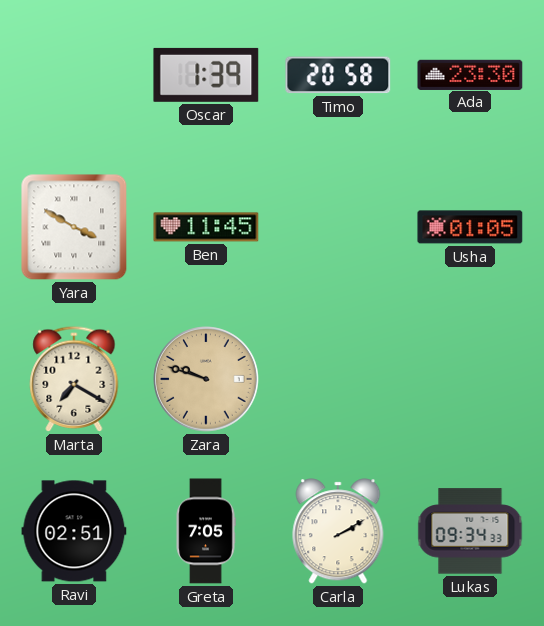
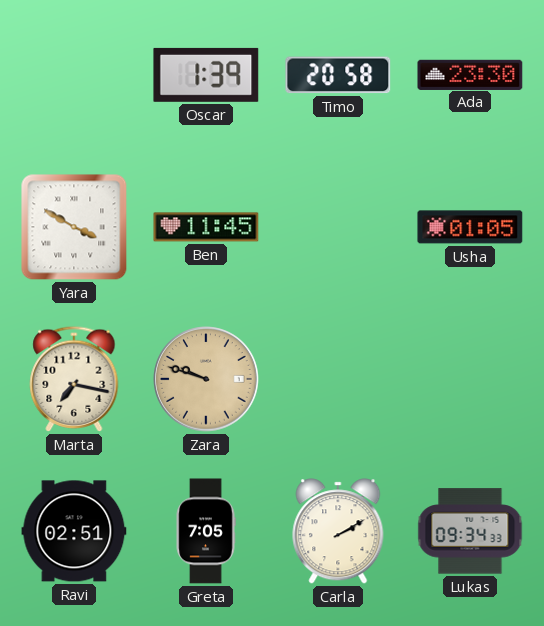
Marta: 7:20 -> 7:17 (74, 379)
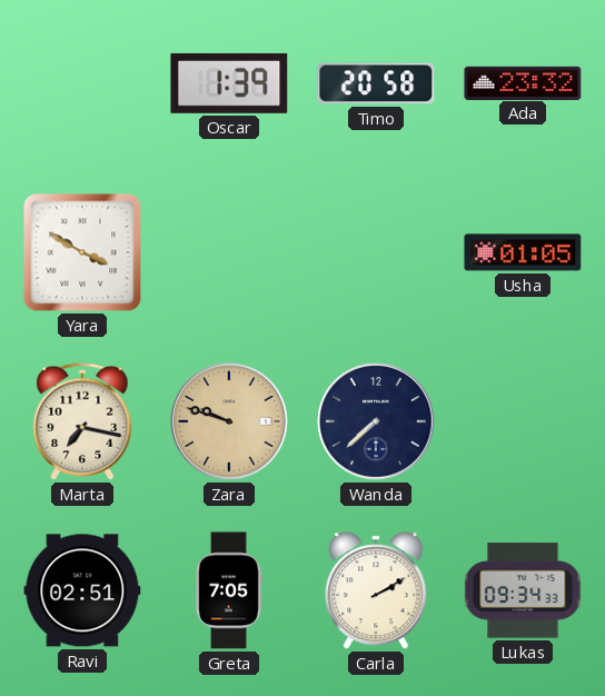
Ada: 23:30 -> 23:32 (523, 82)
Ben: 11:45 -> none (206, 227)
Wanda: none -> 7:38 (376, 421)
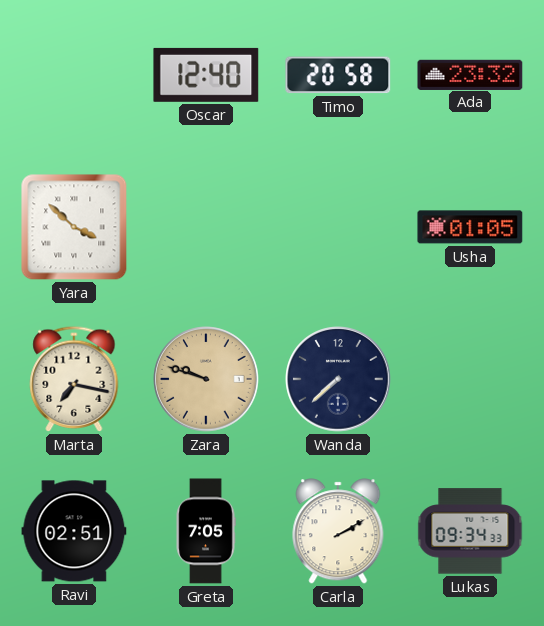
Oscar: 1:39 -> 12:40 (206, 75)
Yara: 3:50 -> 3:52 (74, 227)
